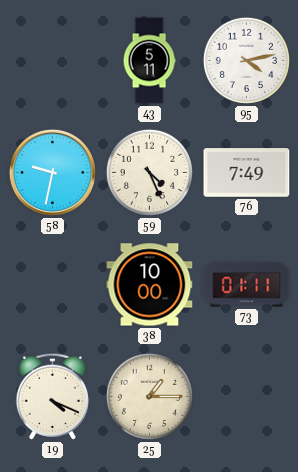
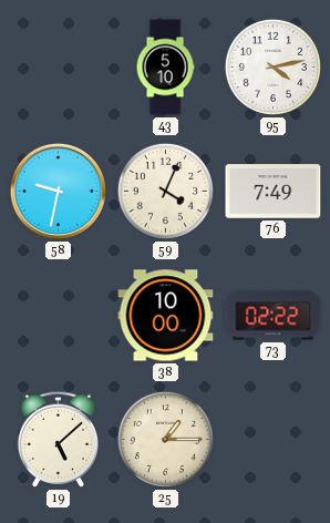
43: 5:11 -> 5:10 (165, 68)
59: 4:26 -> 4:04 (165, 191)
73: 01:11 -> 02:22 (274, 316)
19: 4:19 -> 5:08 (58, 439)
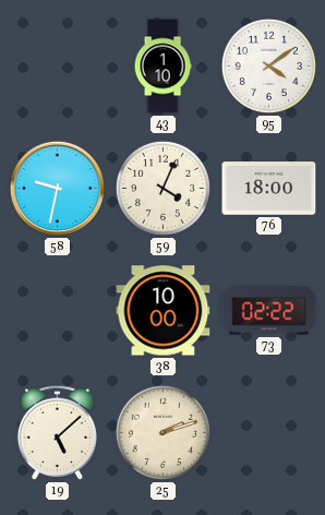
43: 5:10 -> 1:10 (162, 67)
95: 4:13 -> 4:09 (268, 65)
76: 7:49 -> 18:00 (269, 189)
25: 1:15 -> 2:12 (162, 432)
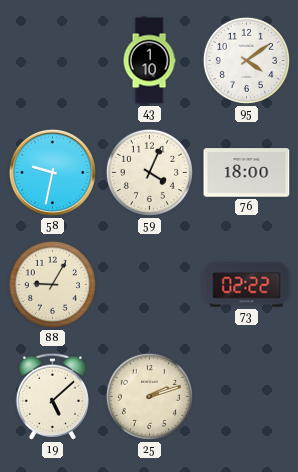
88: none -> 9:05 (52, 284)
38: 10:00 -> none (164, 311)
